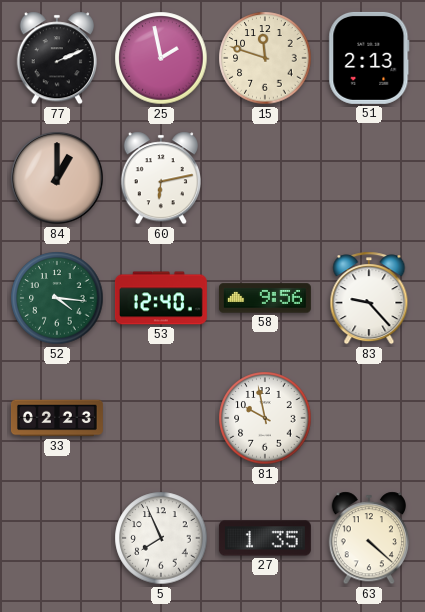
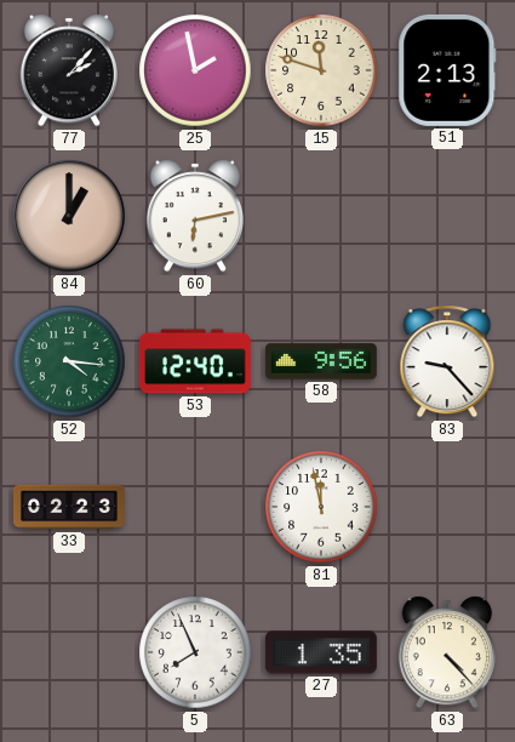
77: 2:11 -> 2:07 (68, 70)
81: 9:58 -> 11:58 (321, 507)
63: 4:22 -> 4:23 (446, 652)
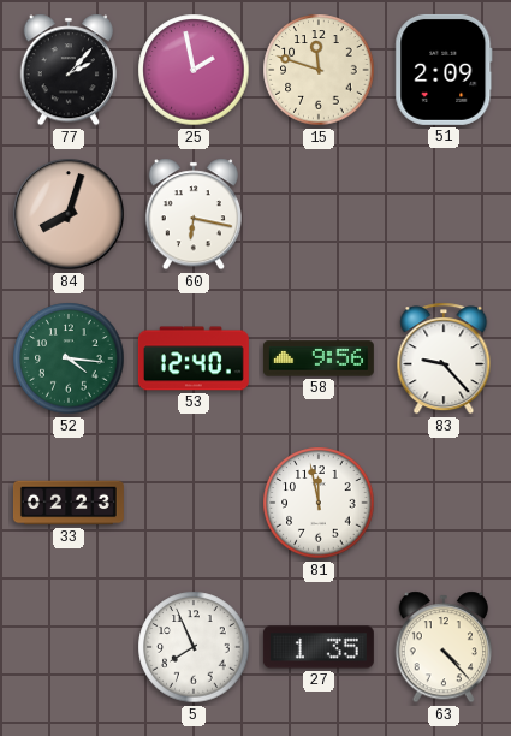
51: 2:13 -> 2:09 (444, 70)
84: 1:00 -> 8:03 (69, 214)
60: 6:13 -> 6:17 (192, 214)
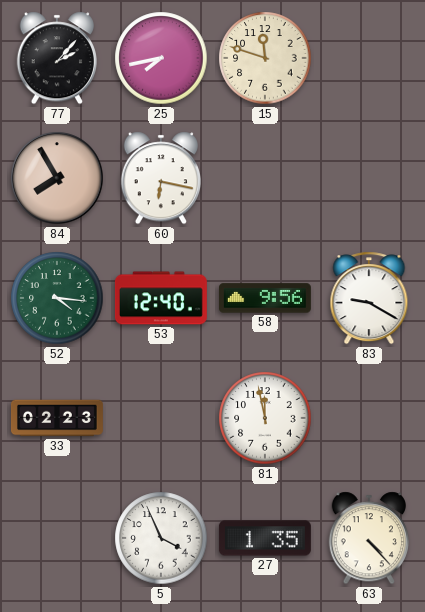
25: 1:58 -> 7:43 (161, 58)
51: 2:09 -> none (444, 70)
84: 8:03 -> 7:55 (57, 178)
83: 9:23 -> 9:20 (369, 298)
5: 7:56 -> 3:56 (161, 538)
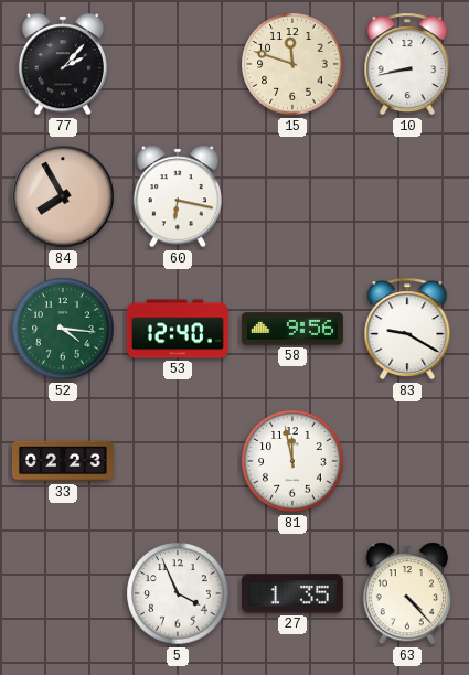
25: 7:43 -> none (161, 58)
10: none -> 8:43 (407, 64)
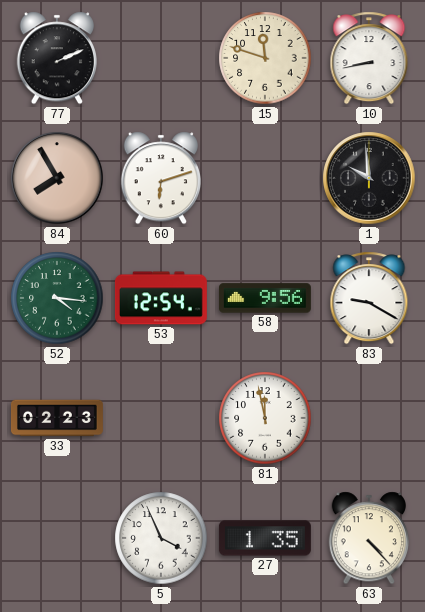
77: 2:07 -> 2:11 (56, 58)
60: 6:17 -> 6:12 (160, 178)
1: none -> 9:59 (369, 178)
53: 12:40 -> 12:54 (161, 298)
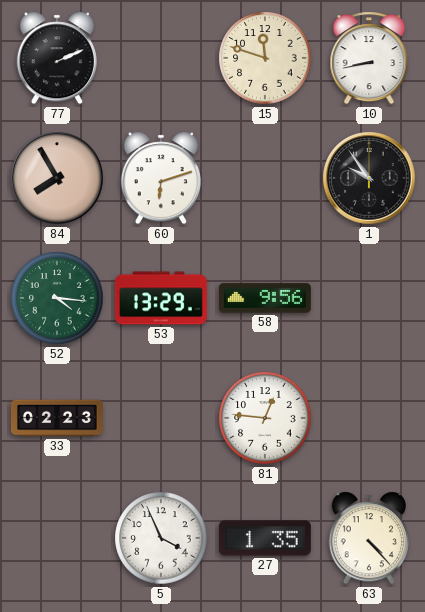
1: 9:59 -> 9:54 (369, 178)
53: 12:54 -> 13:29 (161, 298)
83: 9:20 -> none (369, 298)
81: 11:58 -> 12:46 (265, 418)
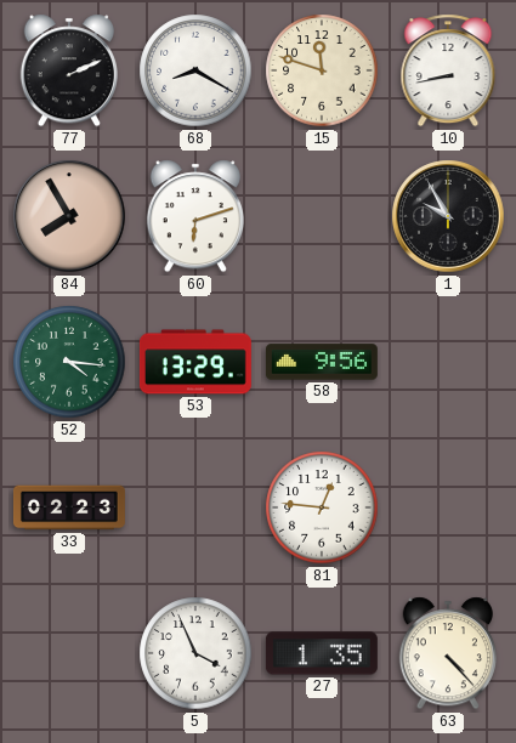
68: none -> 8:20 (195, 70)
1: 9:54 -> 9:55 (448, 216)
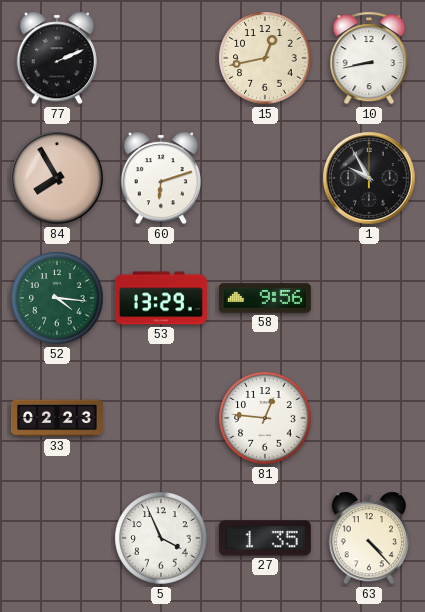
68: 8:20 -> none (195, 70)
15: 11:48 -> 12:43 (265, 58)
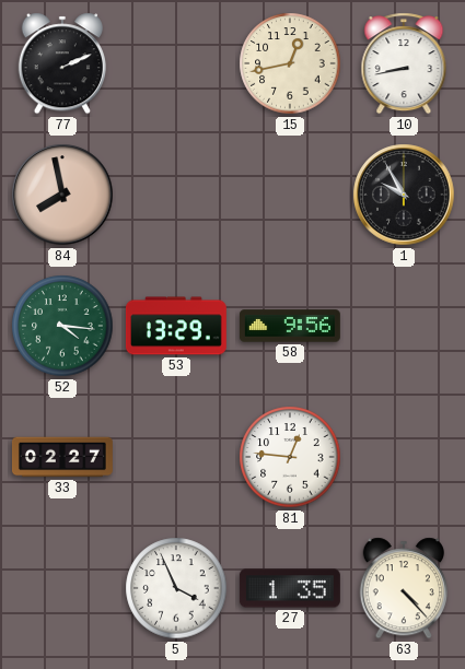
84: 7:55 -> 7:58 (62, 195)
60: 6:12 -> none (160, 178)
33: 02:23 -> 02:27 (62, 457)
